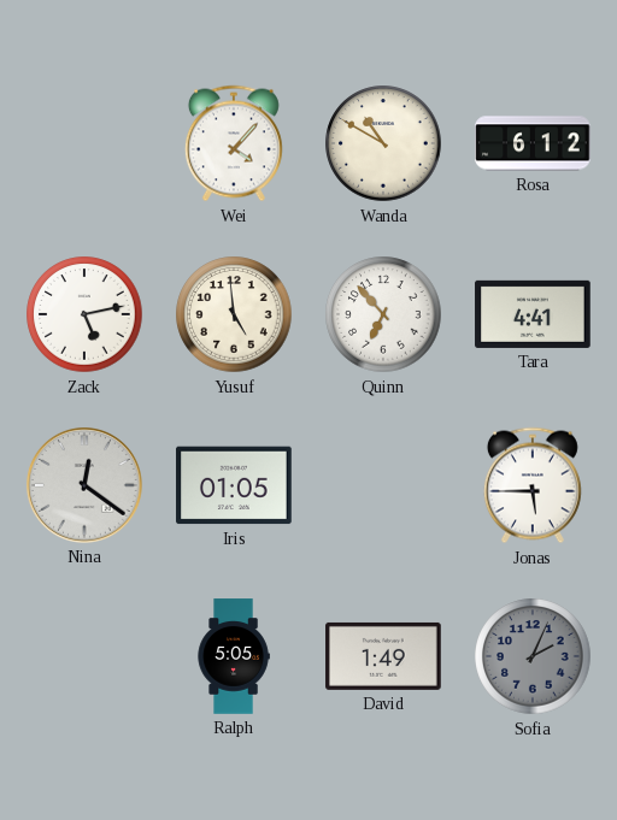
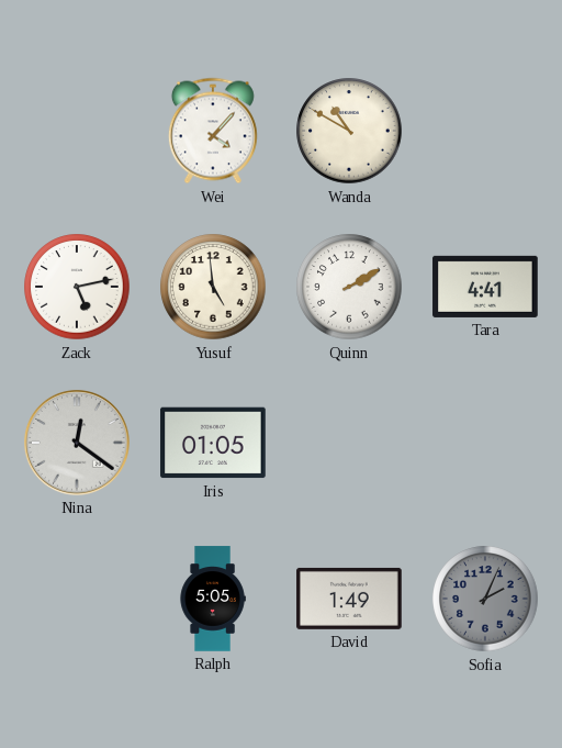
Rosa: 6:12 -> none (533, 143)
Quinn: 6:53 -> 2:10 (349, 287)
Jonas: 5:45 -> none (533, 485)
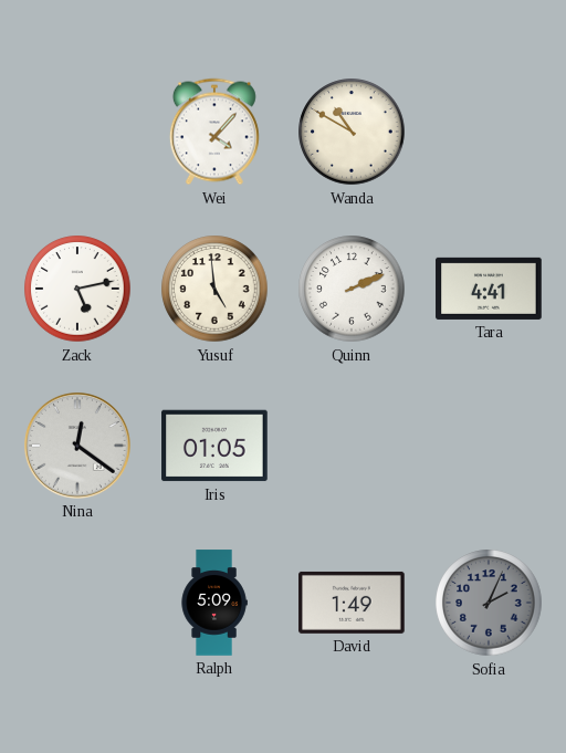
Quinn: 2:10 -> 2:11 (352, 289)
Ralph: 5:05 -> 5:09 (214, 603)
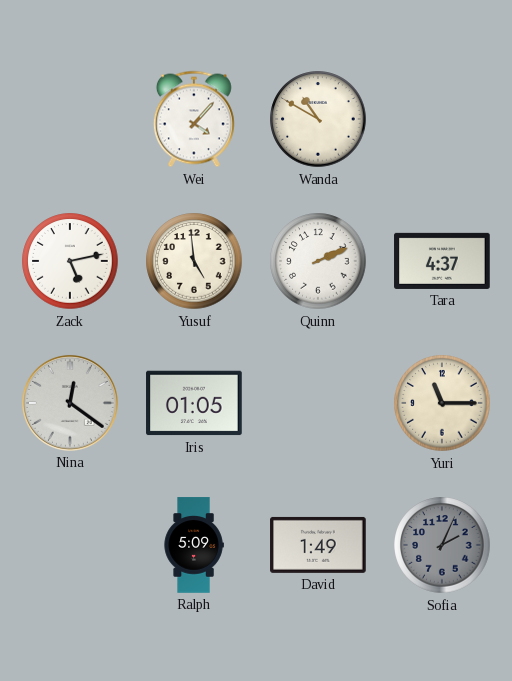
Tara: 4:41 -> 4:37 (442, 261)
Yuri: none -> 11:15 (442, 403)
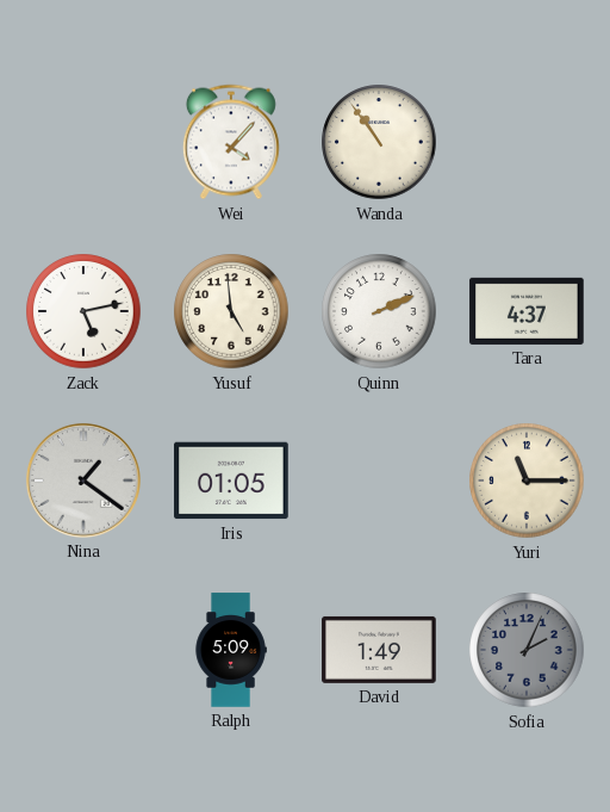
Wanda: 10:50 -> 10:54 (379, 142)
Nina: 12:21 -> 1:21 (83, 481)
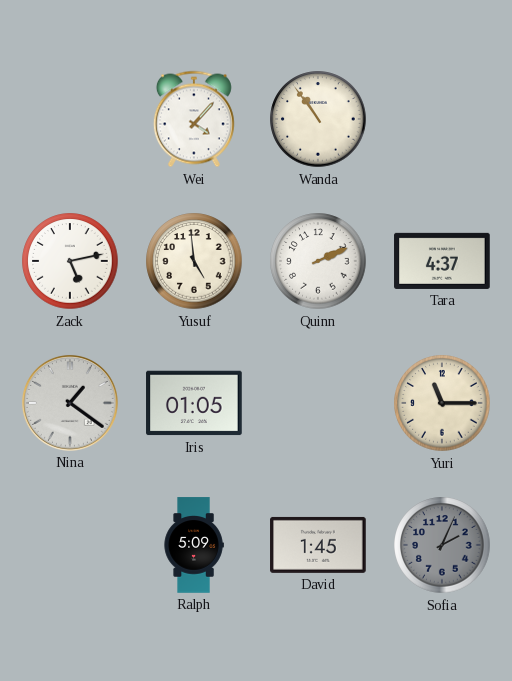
David: 1:49 -> 1:45 (318, 545)
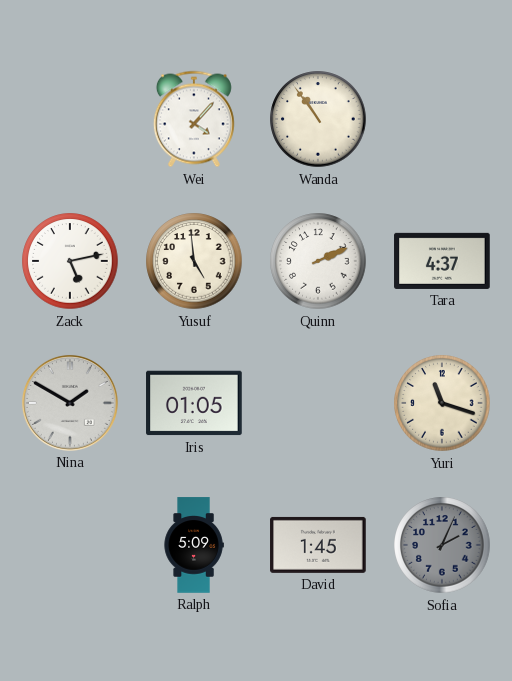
Nina: 1:21 -> 1:50 (70, 403)
Yuri: 11:15 -> 11:18 (442, 403)
